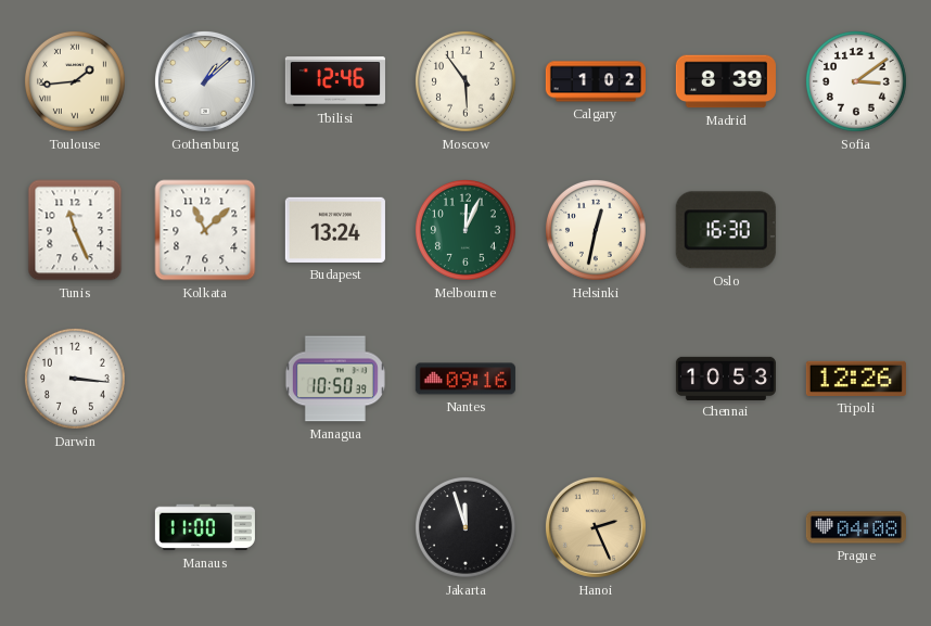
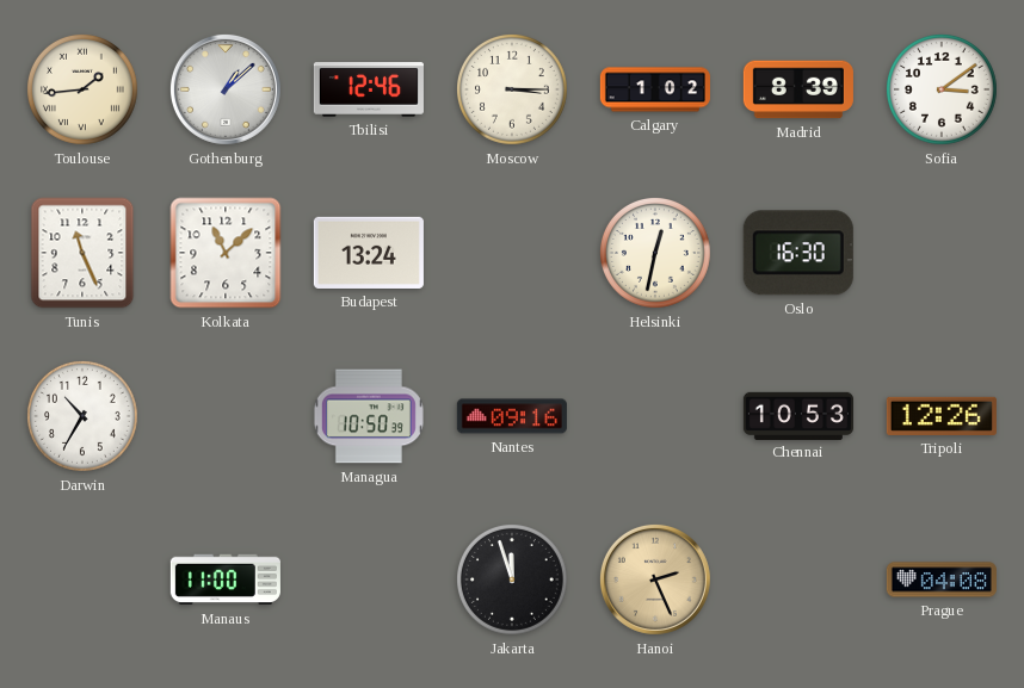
Moscow: 5:54 -> 3:15 (512, 89)
Melbourne: 12:04 -> none (465, 230)
Darwin: 3:16 -> 10:35 (82, 416)
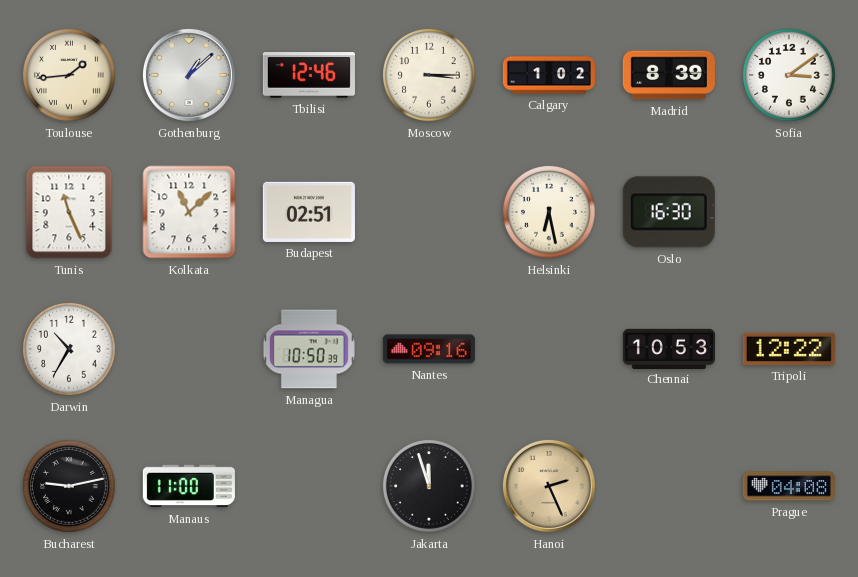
Budapest: 13:24 -> 02:51 (309, 212)
Helsinki: 12:32 -> 6:28 (549, 212)
Tripoli: 12:26 -> 12:22 (789, 349)
Bucharest: none -> 9:13 (69, 486)
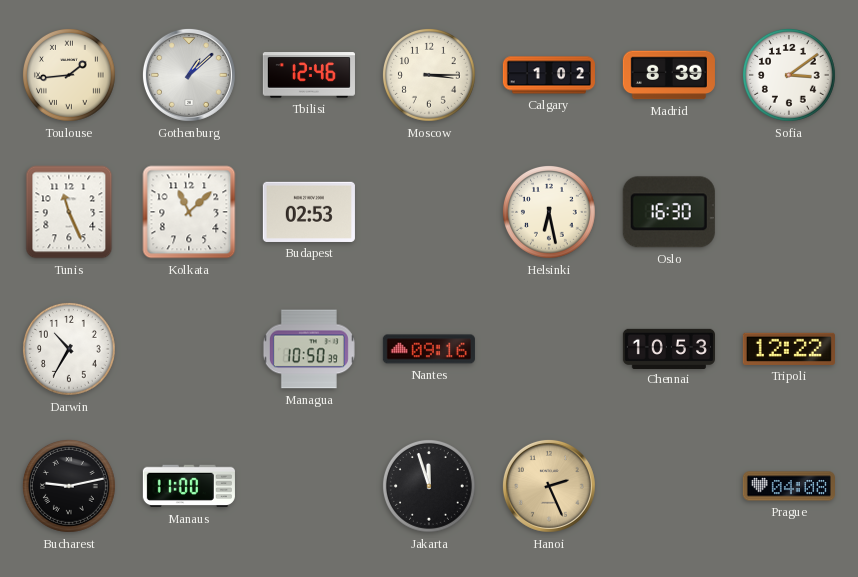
Budapest: 02:51 -> 02:53 (309, 212)
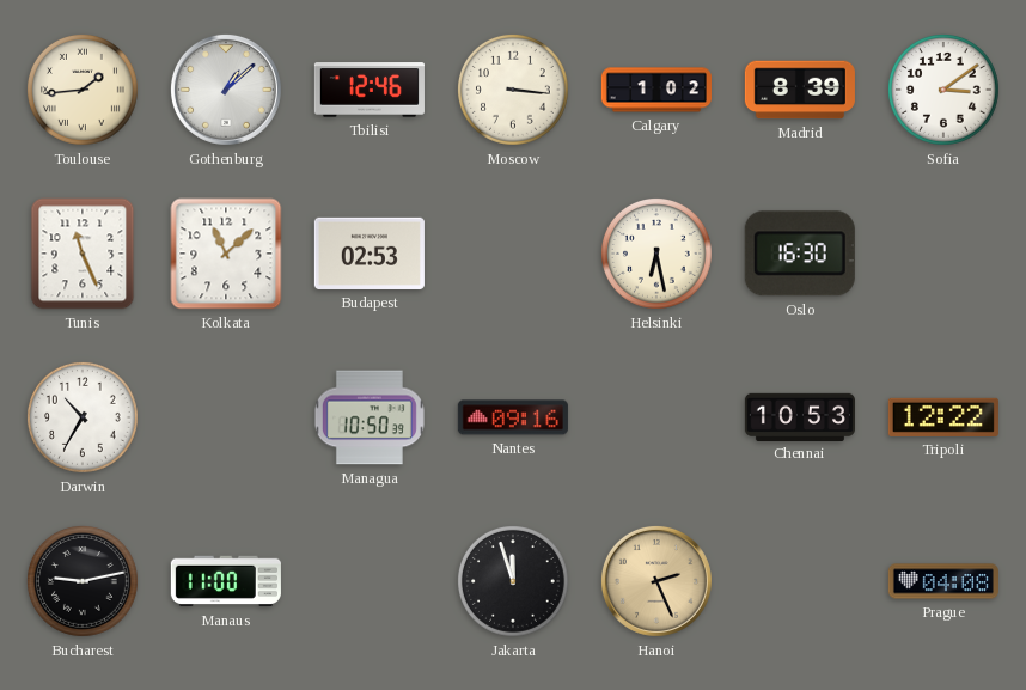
Moscow: 3:15 -> 3:16 (513, 90)
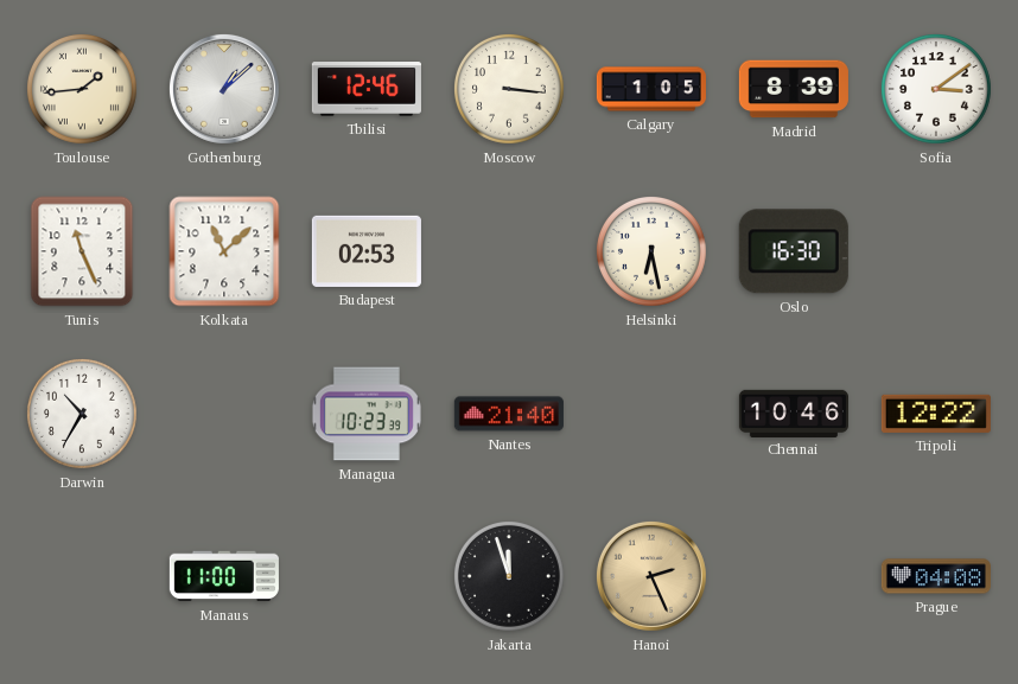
Calgary: 1:02 -> 1:05 (651, 89)
Managua: 10:50 -> 10:23 (367, 414)
Nantes: 09:16 -> 21:40 (509, 414)
Chennai: 10:53 -> 10:46 (794, 413)
Bucharest: 9:13 -> none (83, 581)
